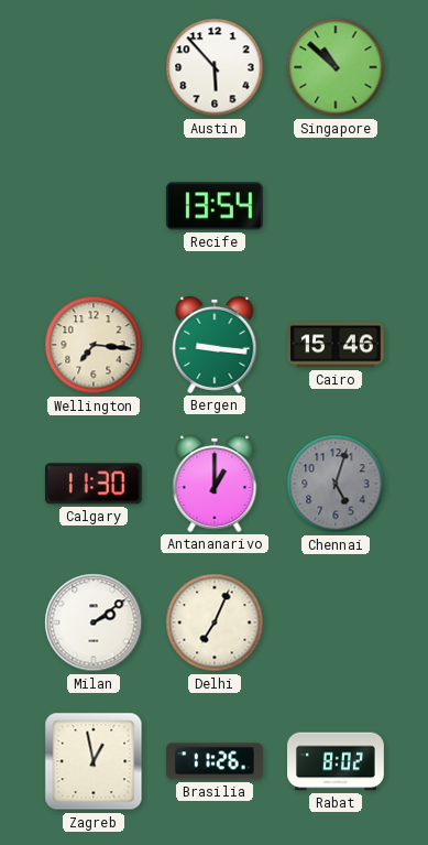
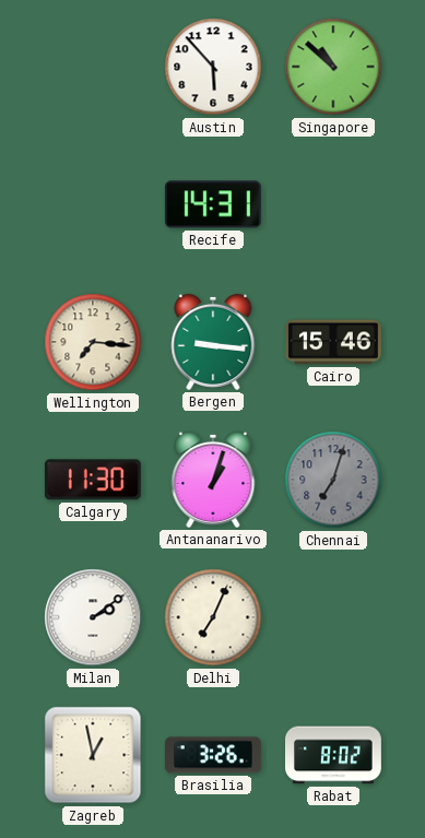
Recife: 13:54 -> 14:31 (213, 204)
Antananarivo: 1:00 -> 1:03 (213, 480)
Chennai: 5:03 -> 7:03 (333, 480)
Brasilia: 11:26 -> 3:26 (213, 755)
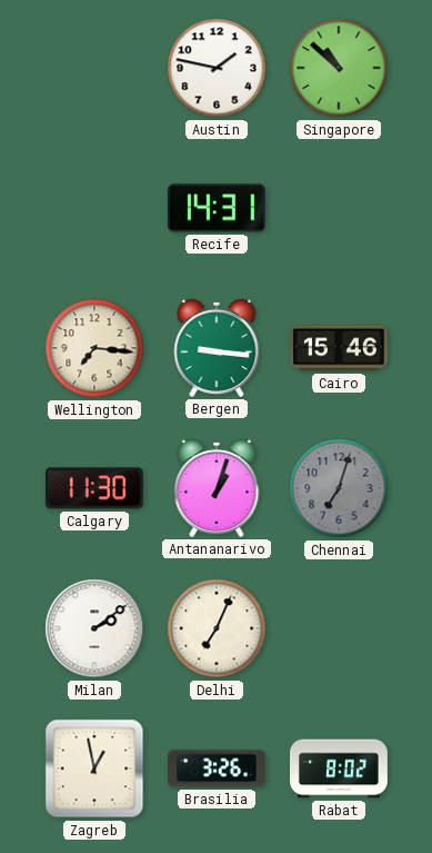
Austin: 5:53 -> 1:47 (217, 68)
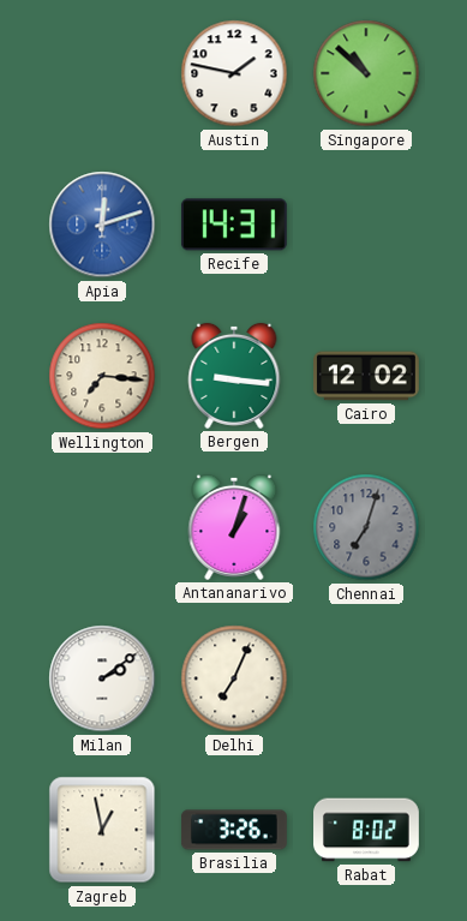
Apia: none -> 12:12 (102, 225)
Cairo: 15:46 -> 12:02 (367, 376)
Calgary: 11:30 -> none (94, 488)
